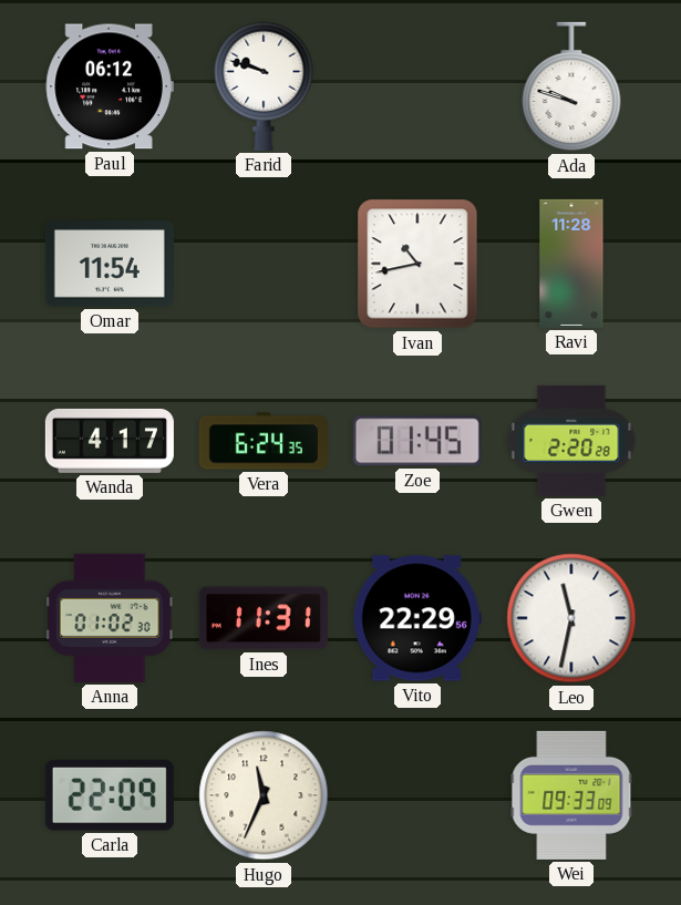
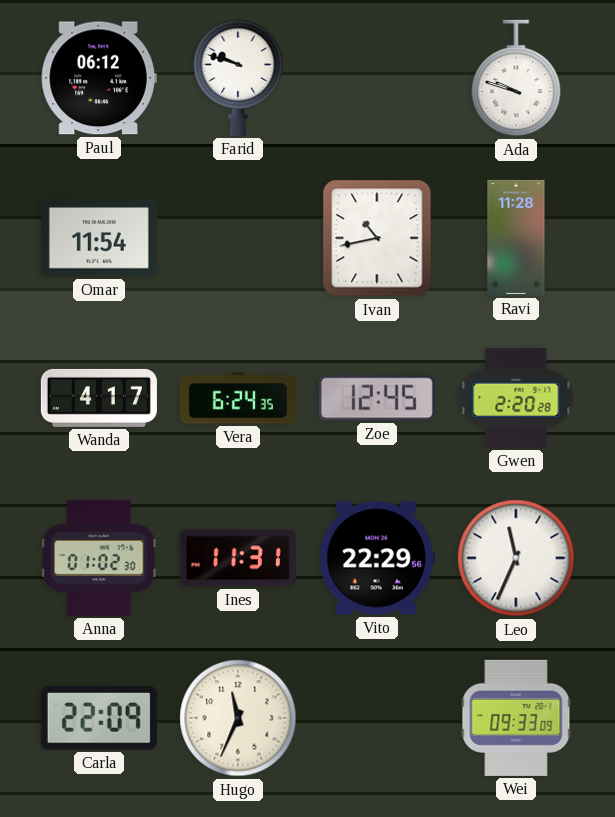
Zoe: 01:45 -> 12:45 (377, 398)
Leo: 11:32 -> 11:34 (516, 558)
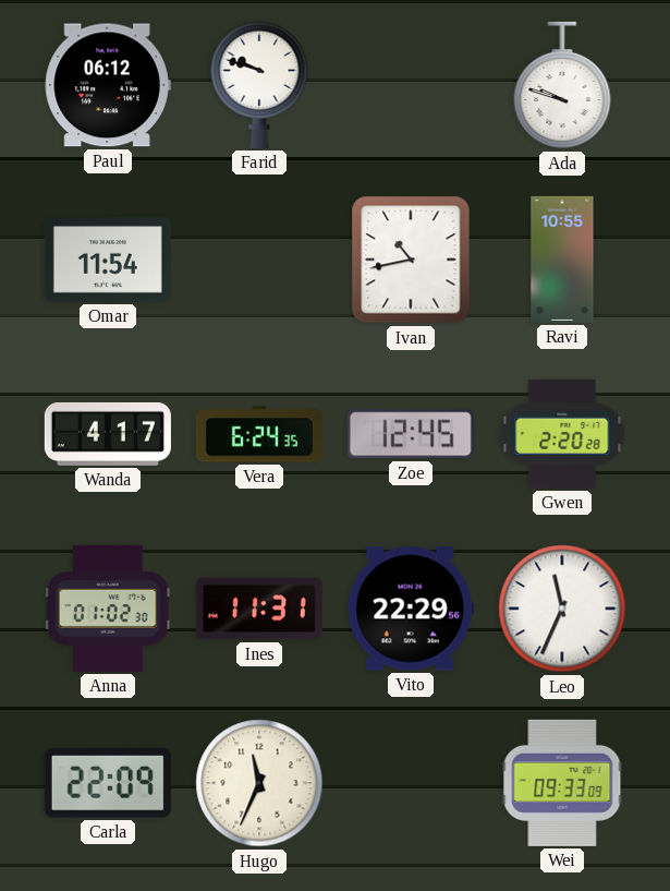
Ravi: 11:28 -> 10:55 (562, 260)
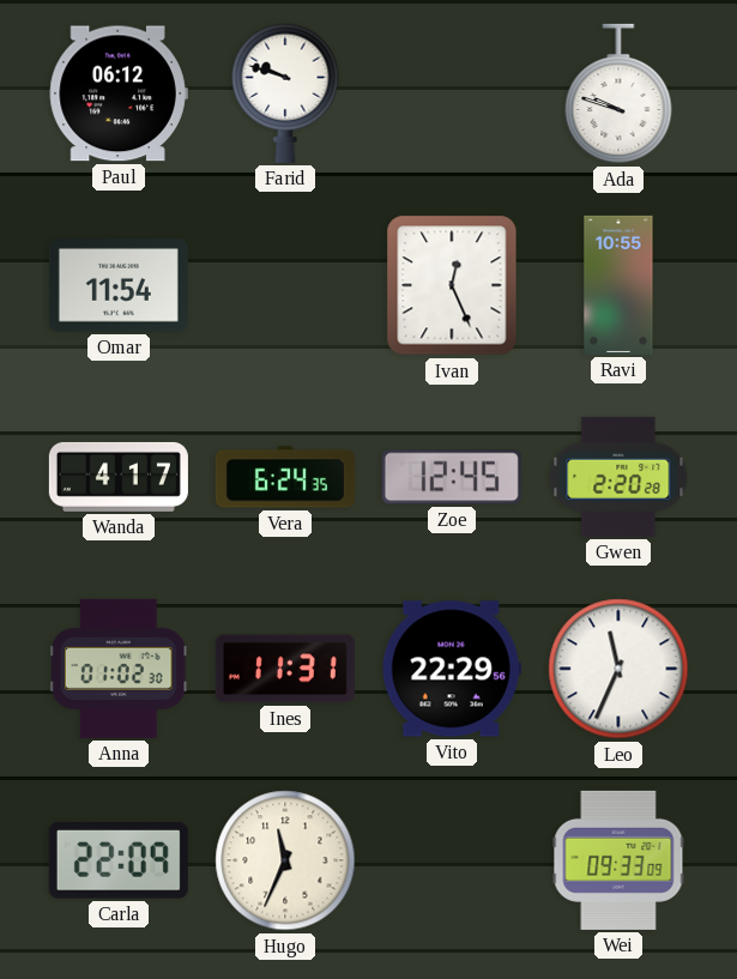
Ivan: 10:43 -> 12:26 (452, 285)
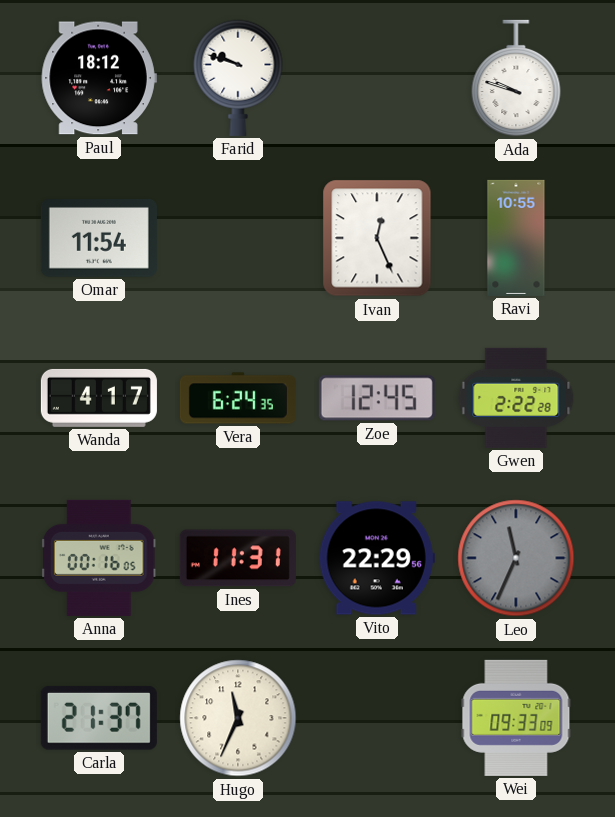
Paul: 06:12 -> 18:12 (99, 78)
Gwen: 2:20 -> 2:22 (516, 398)
Anna: 01:02 -> 00:16 (99, 558)
Leo dial: white -> grey (516, 558)
Carla: 22:09 -> 21:37 (99, 718)
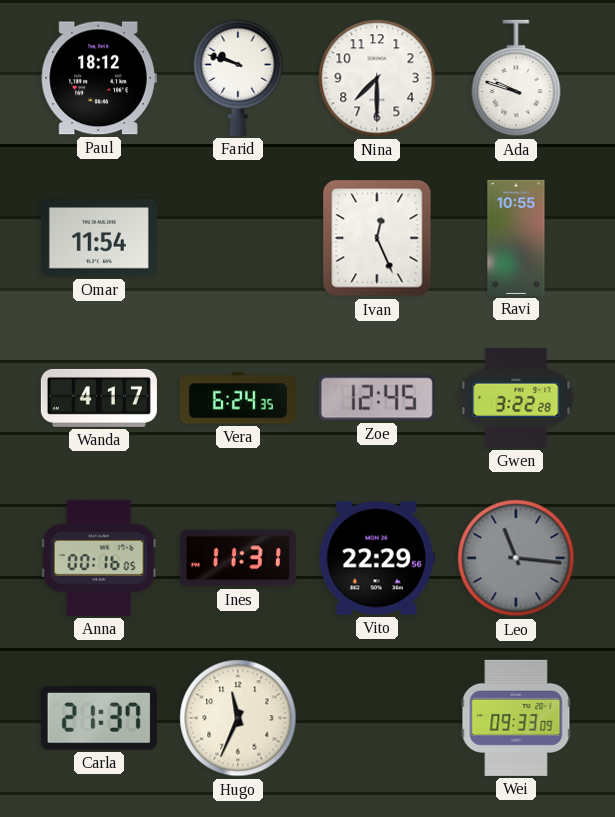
Nina: none -> 7:30 (377, 78)
Gwen: 2:22 -> 3:22 (516, 398)
Leo: 11:34 -> 11:16 (516, 558)
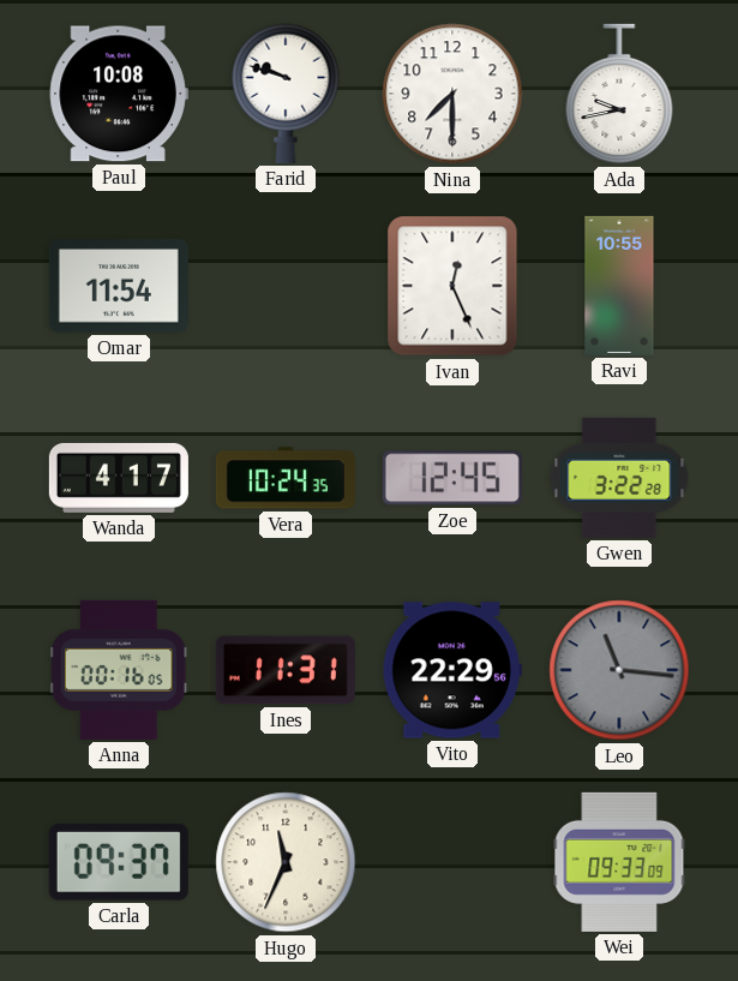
Paul: 18:12 -> 10:08 (119, 94)
Ada: 9:48 -> 9:43 (619, 94)
Vera: 6:24 -> 10:24 (286, 478)
Carla: 21:37 -> 09:37 (119, 862)
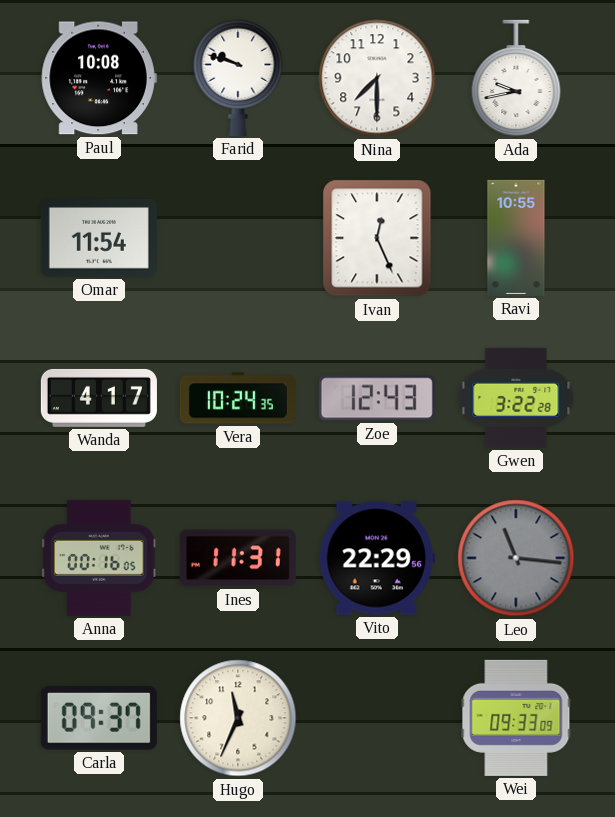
Zoe: 12:45 -> 12:43 (377, 398)
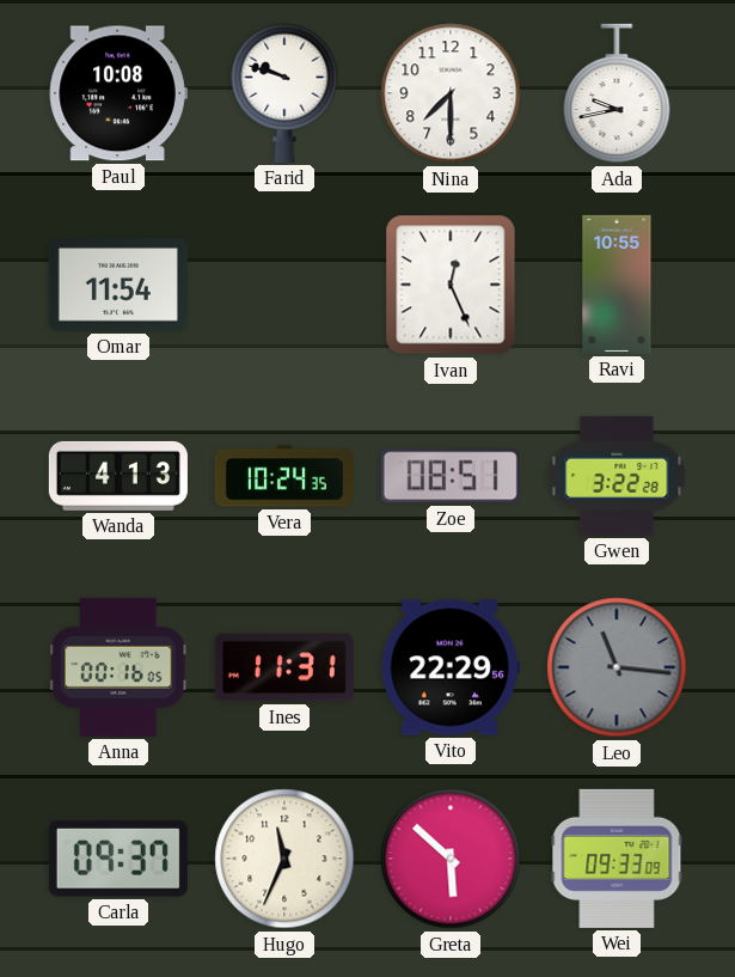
Wanda: 4:17 -> 4:13 (118, 476)
Zoe: 12:43 -> 08:51 (451, 476)
Greta: none -> 5:52 (451, 859)
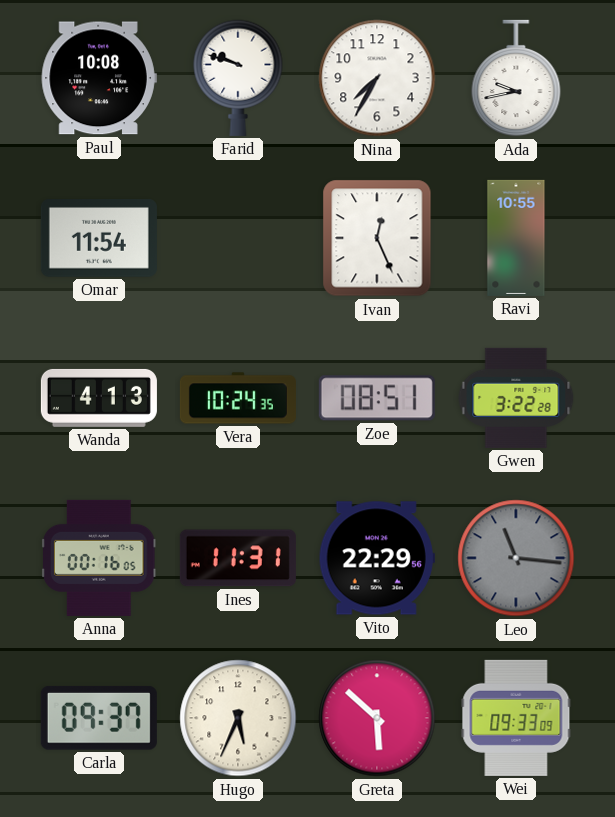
Nina: 7:30 -> 7:35 (377, 78)
Hugo: 11:34 -> 5:34 (238, 718)
